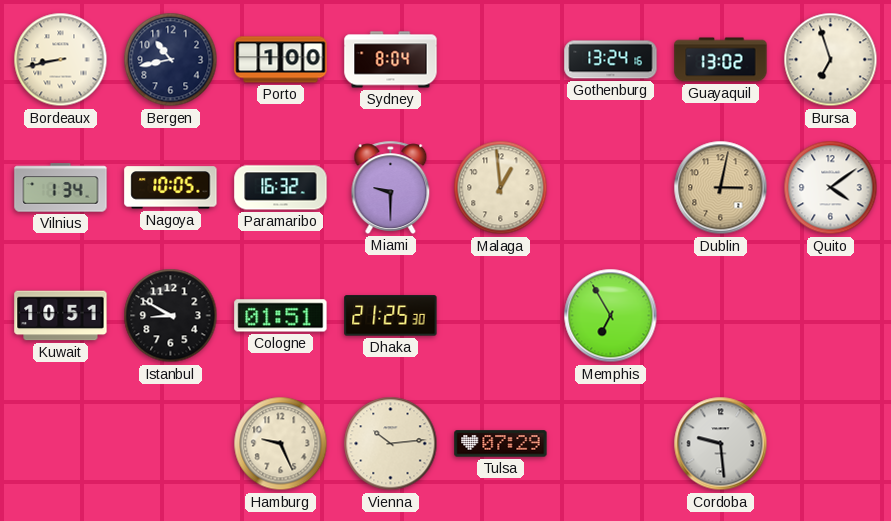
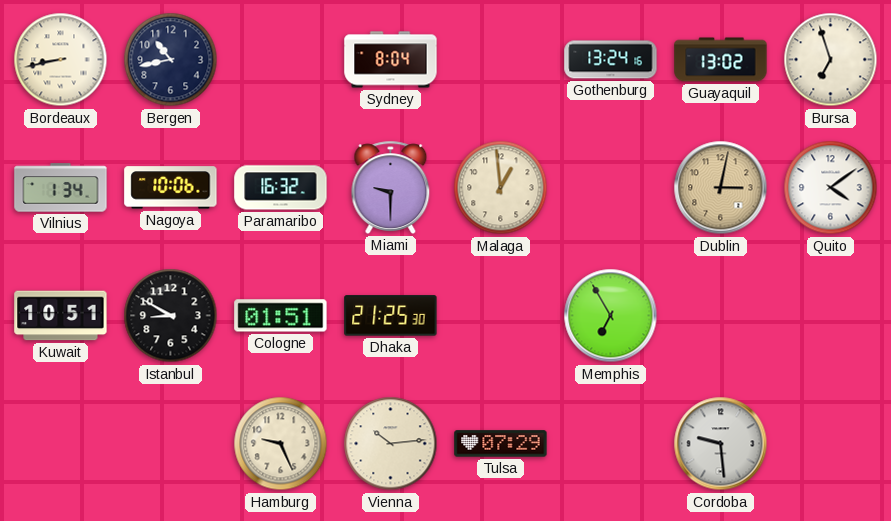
Porto: 1:00 -> none (281, 60)
Nagoya: 10:05 -> 10:06 (171, 188)
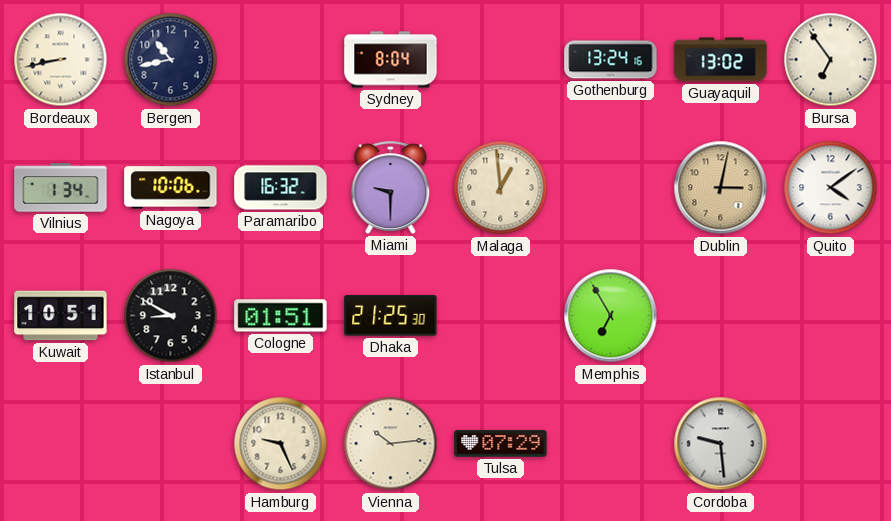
Bursa: 6:57 -> 6:54 (831, 60)
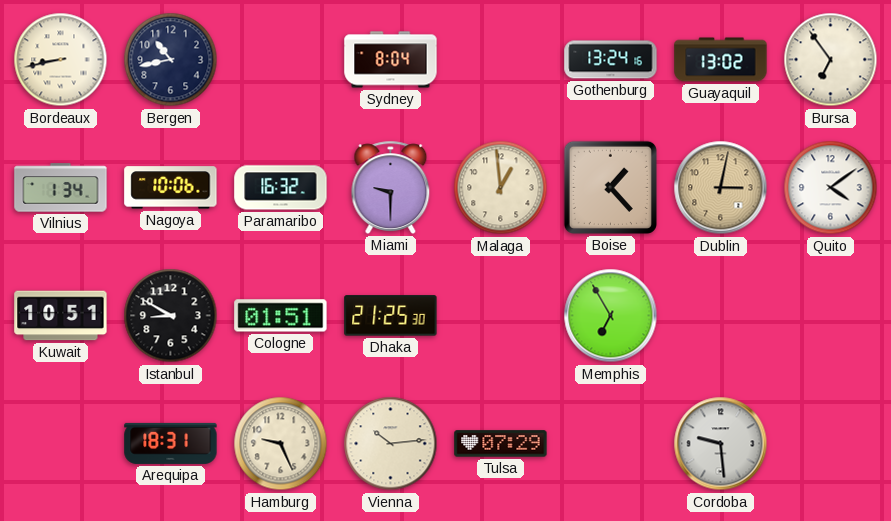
Boise: none -> 1:23 (610, 187)
Arequipa: none -> 18:31 (171, 443)
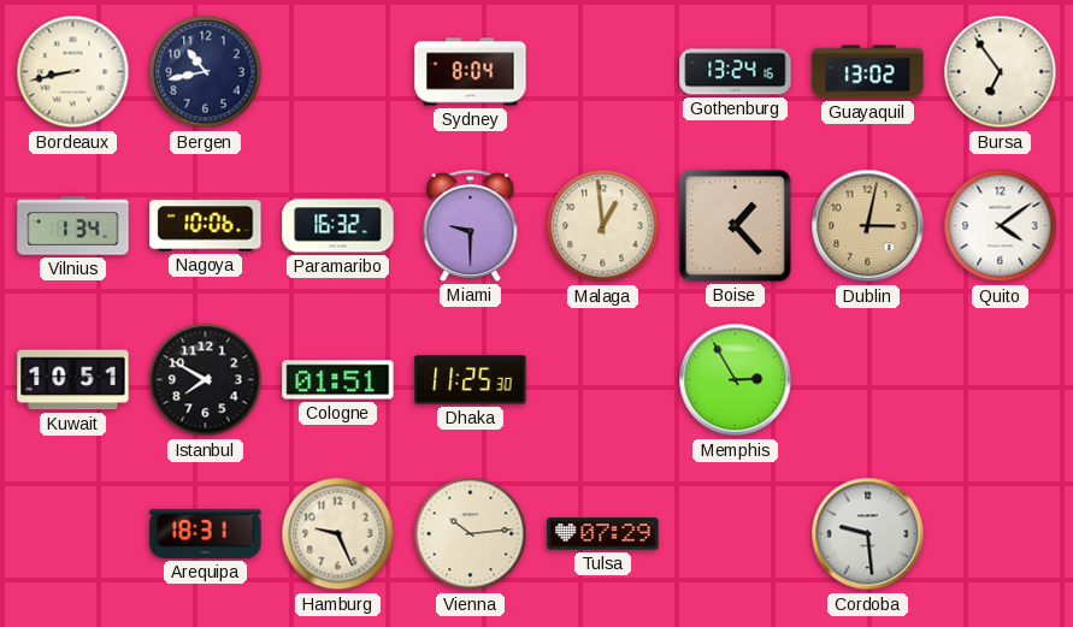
Istanbul: 8:50 -> 7:50 (206, 380)
Dhaka: 21:25 -> 11:25 (471, 380)
Memphis: 6:55 -> 2:55 (736, 380)
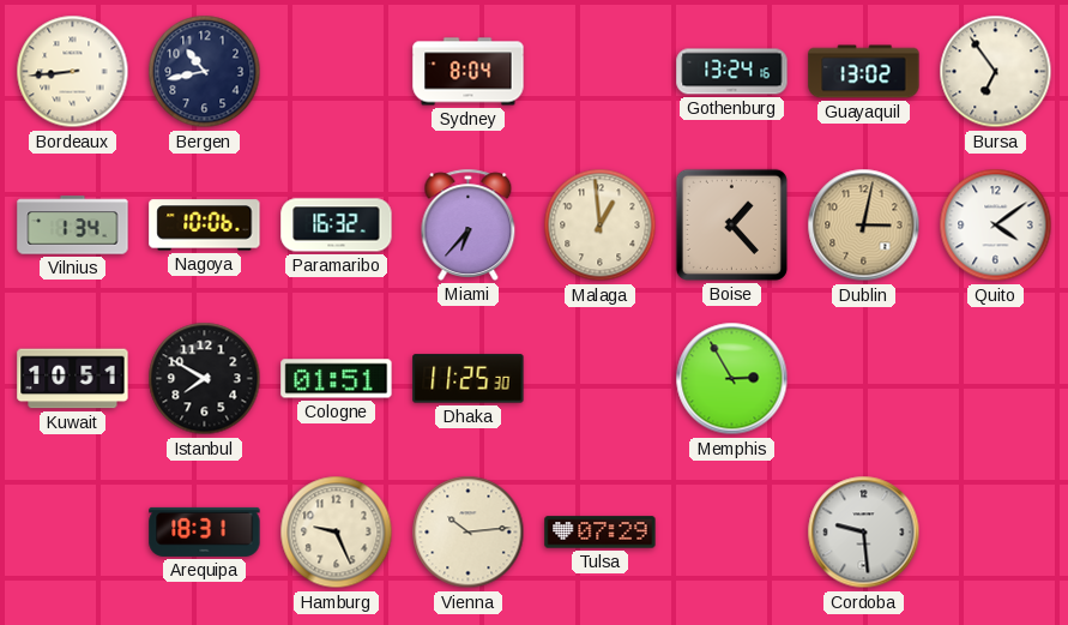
Bordeaux: 8:43 -> 8:44 (73, 72)
Miami: 9:30 -> 6:37 (469, 224)
